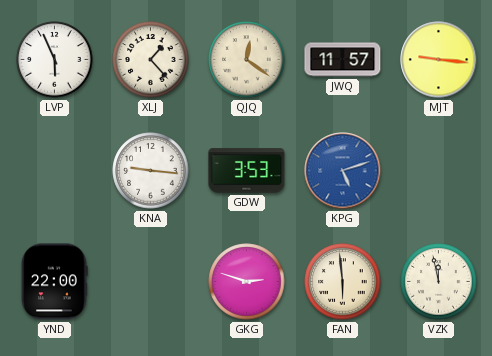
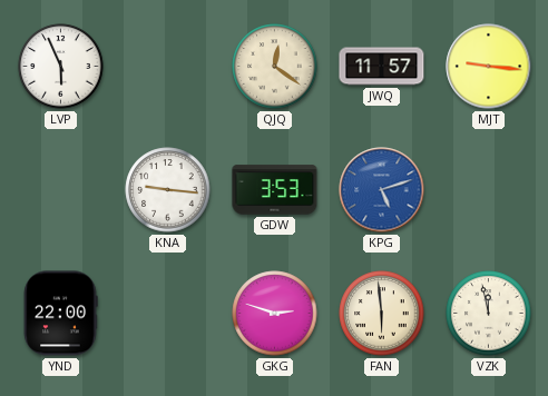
XLJ: 1:23 -> none (151, 60)
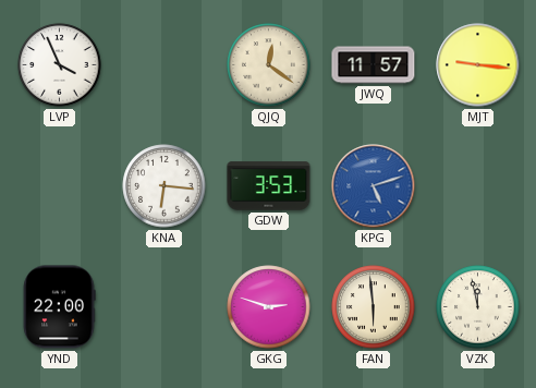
LVP: 5:56 -> 3:56 (60, 65)
KNA: 9:16 -> 6:16 (165, 186)
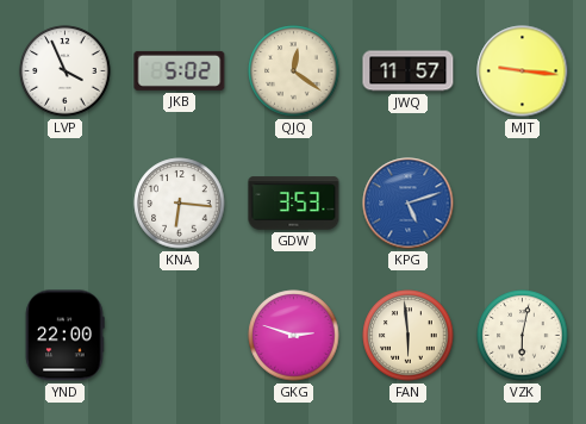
JKB: none -> 5:02 (180, 70)
VZK: 11:58 -> 6:02 (523, 336)
